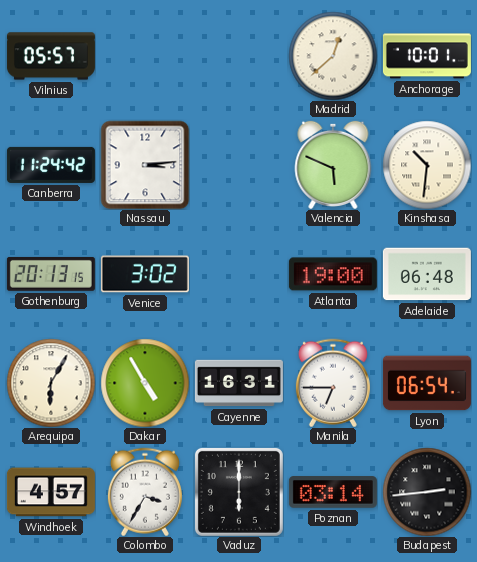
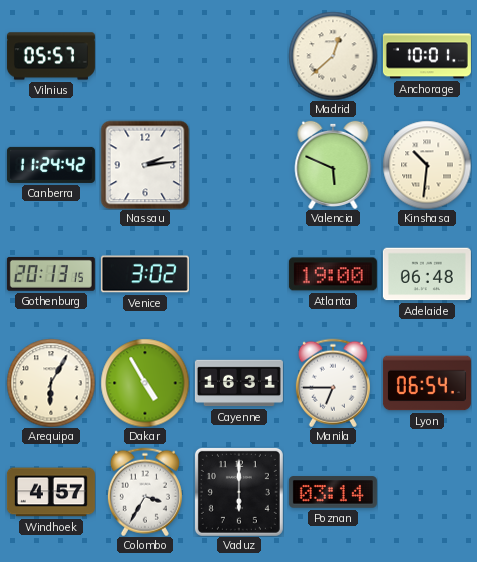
Nassau: 3:14 -> 2:14 (145, 165)
Budapest: 2:44 -> none (427, 492)
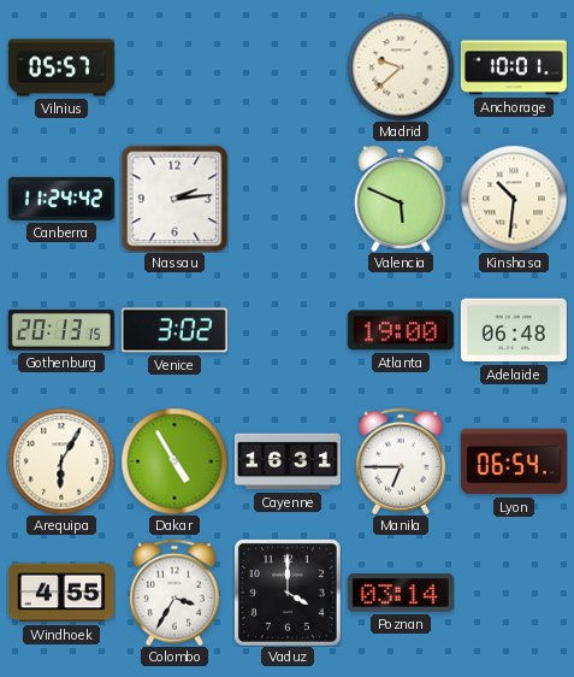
Madrid: 12:38 -> 9:38 (401, 67)
Windhoek: 4:57 -> 4:55 (61, 593)
Vaduz: 6:00 -> 4:00 (288, 593)
